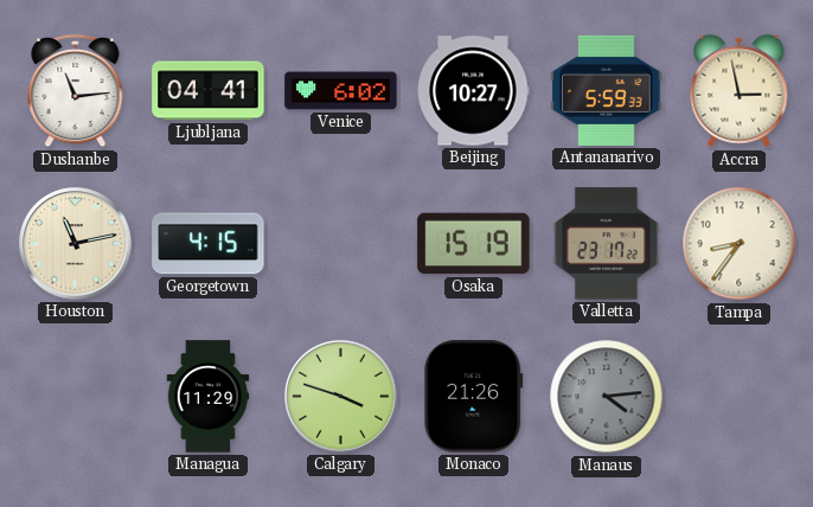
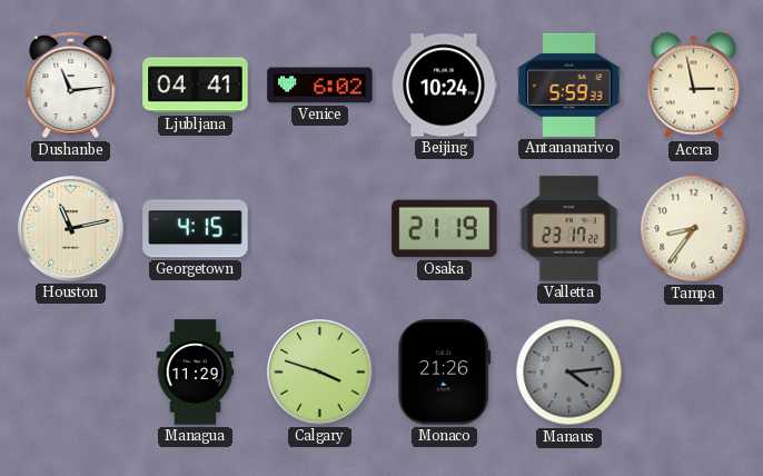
Beijing: 10:27 -> 10:24 (444, 86)
Osaka: 15:19 -> 21:19 (445, 229)
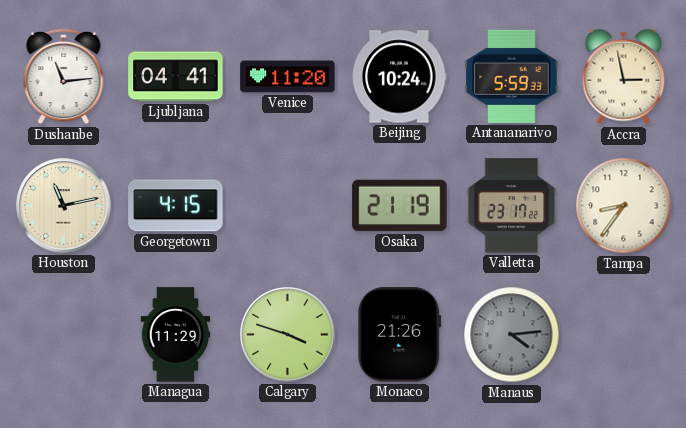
Venice: 6:02 -> 11:20 (288, 77)
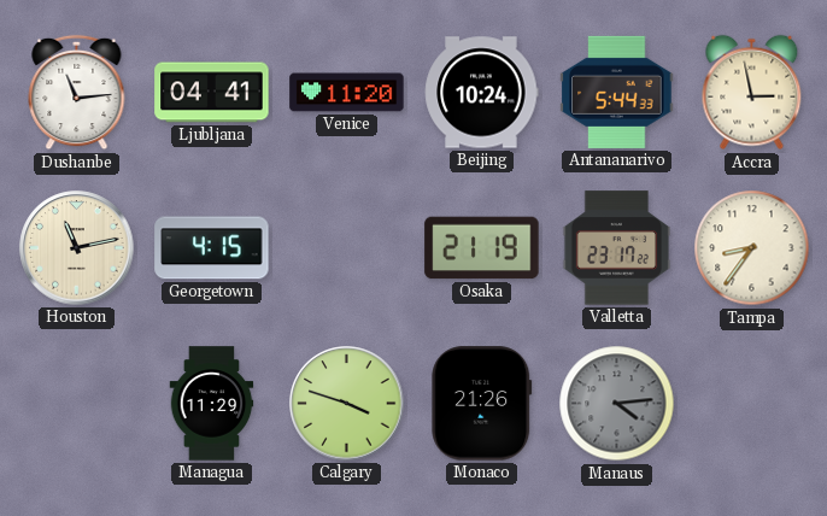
Antananarivo: 5:59 -> 5:44 (617, 92)
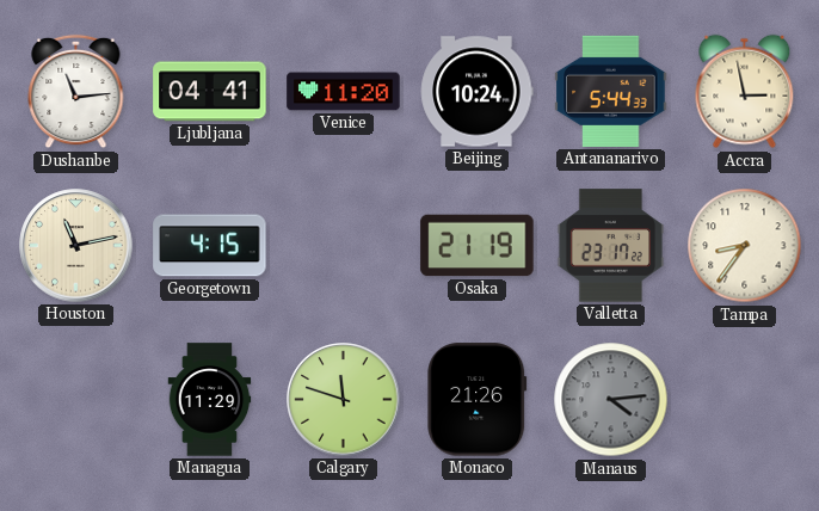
Calgary: 3:48 -> 11:48 (344, 400)
